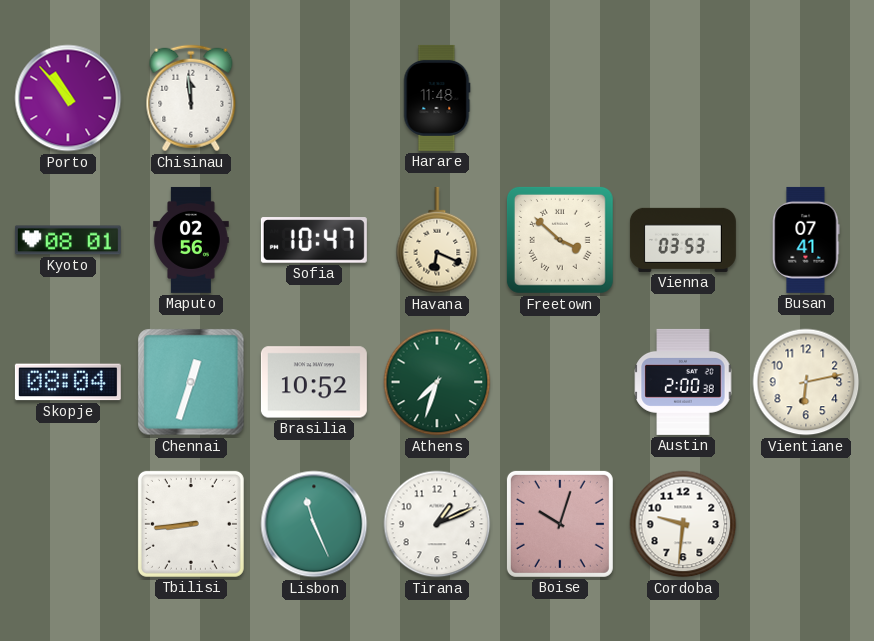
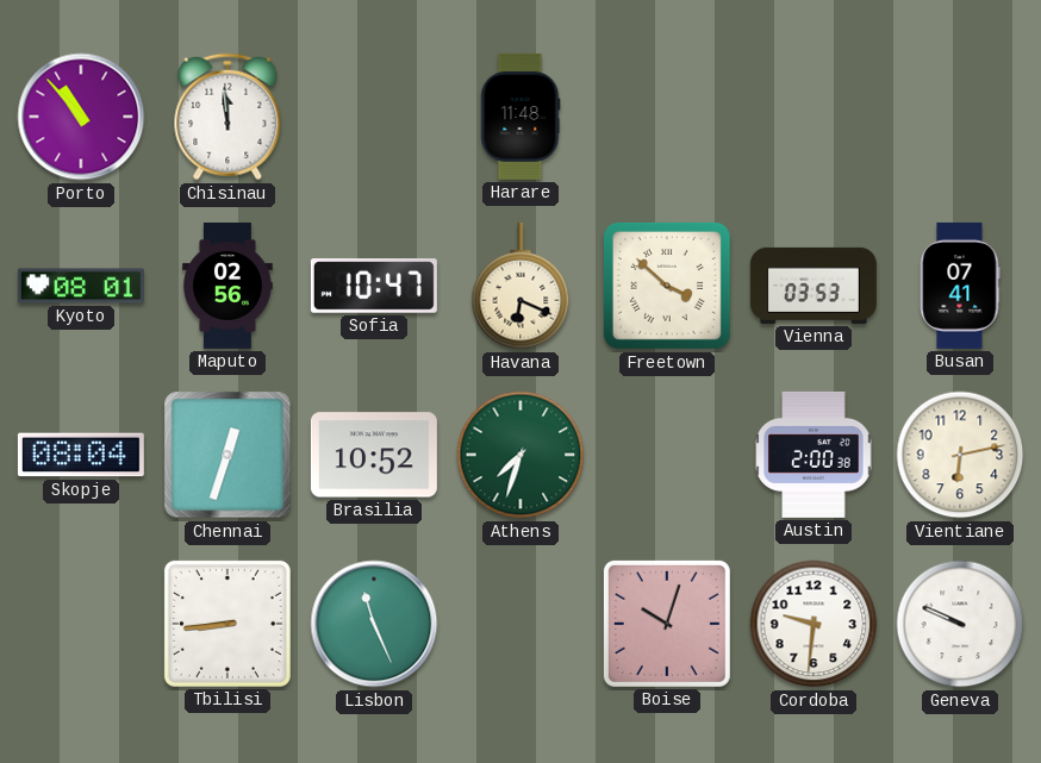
Tirana: 1:11 -> none (437, 524)
Geneva: none -> 9:49 (960, 624)
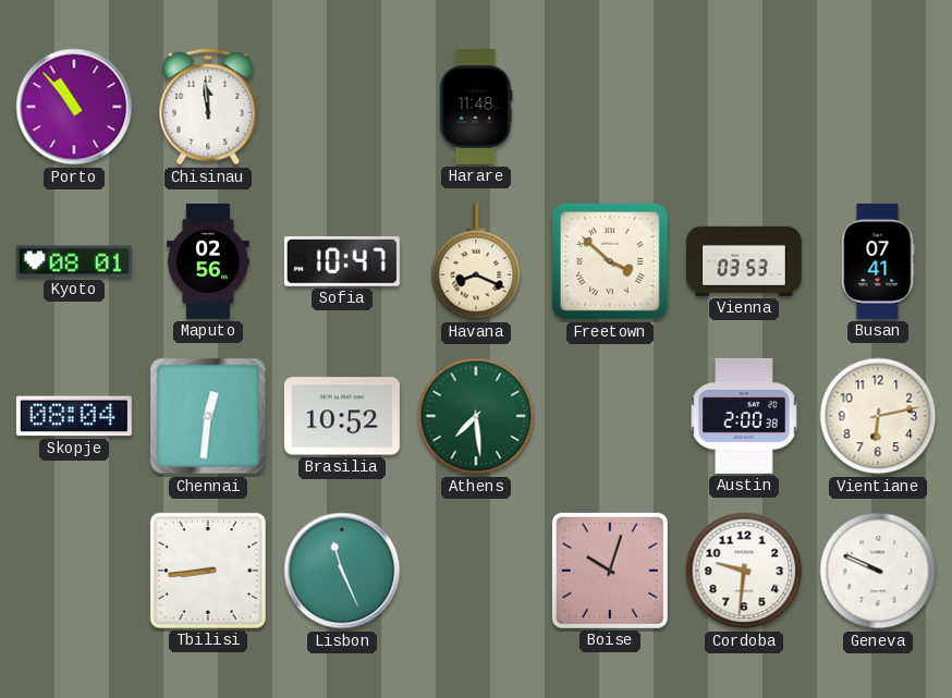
Havana: 6:19 -> 8:19 (476, 261)
Chennai: 12:33 -> 12:31 (208, 416)
Athens: 7:33 -> 7:29 (476, 416)
